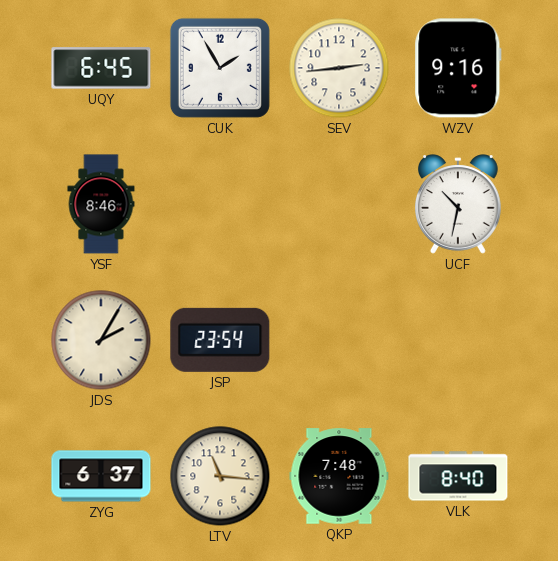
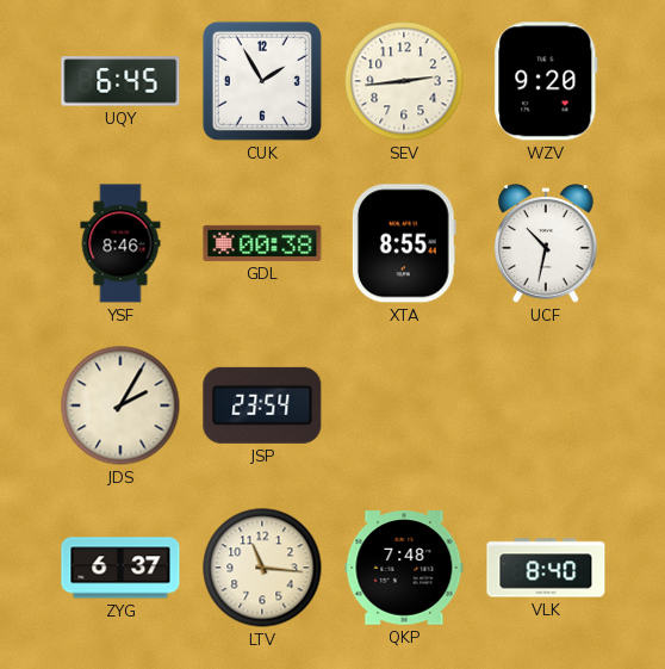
WZV: 9:16 -> 9:20 (546, 81)
GDL: none -> 00:38 (262, 243)
XTA: none -> 8:55 (404, 243)
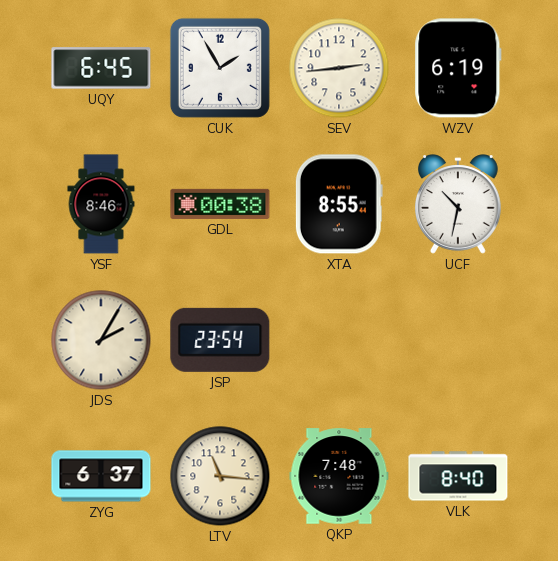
WZV: 9:20 -> 6:19 (458, 68)
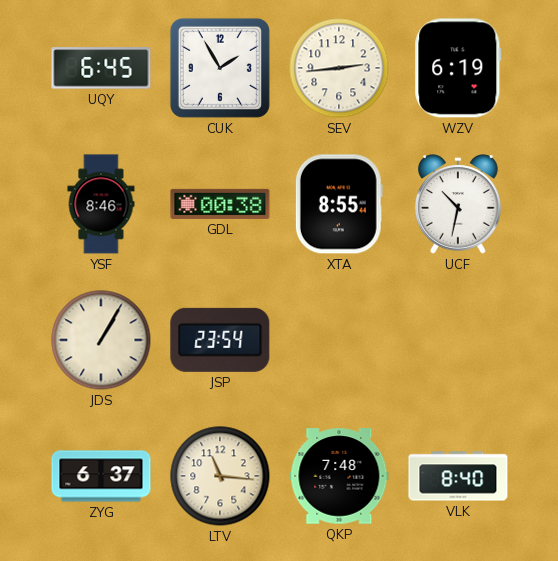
JDS: 2:05 -> 1:05 (101, 340)
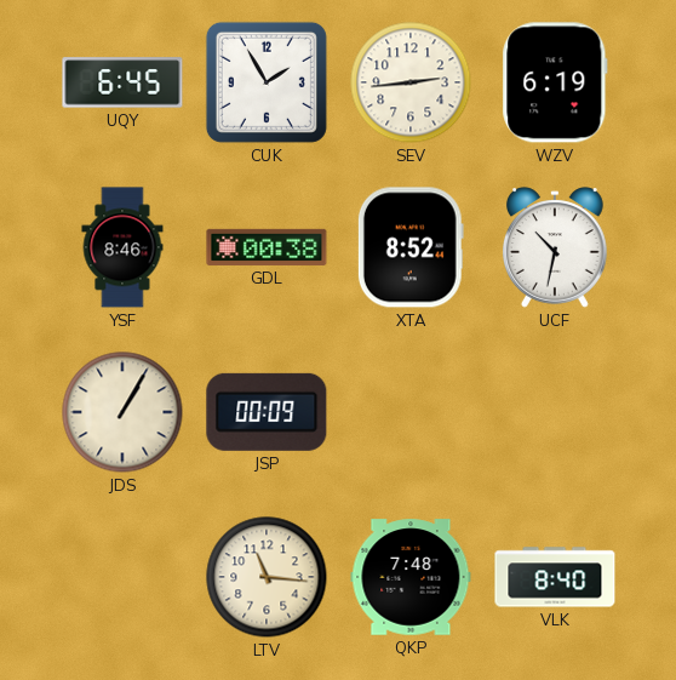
XTA: 8:55 -> 8:52 (411, 247)
JSP: 23:54 -> 00:09 (267, 412)
ZYG: 6:37 -> none (101, 476)
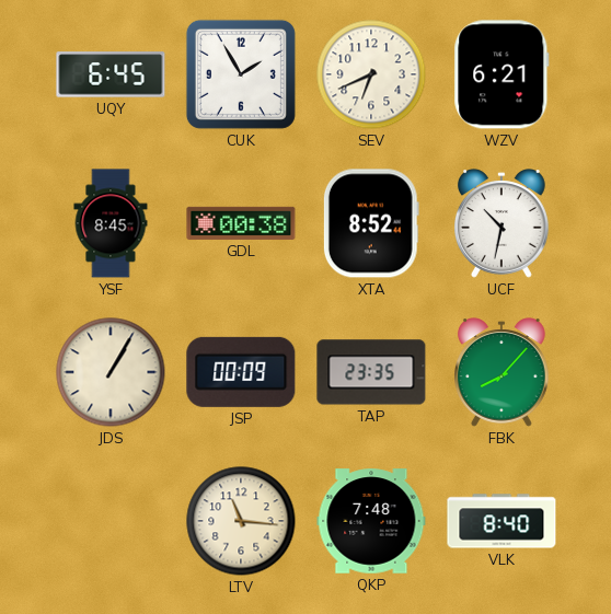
SEV: 2:44 -> 6:41 (371, 74)
WZV: 6:19 -> 6:21 (502, 74)
YSF: 8:46 -> 8:45 (111, 223)
TAP: none -> 23:35 (371, 372)
FBK: none -> 8:07 (503, 372)
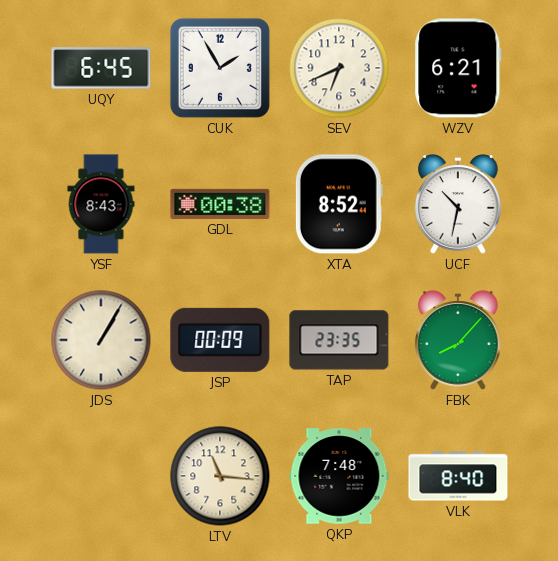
YSF: 8:45 -> 8:43 (101, 204)
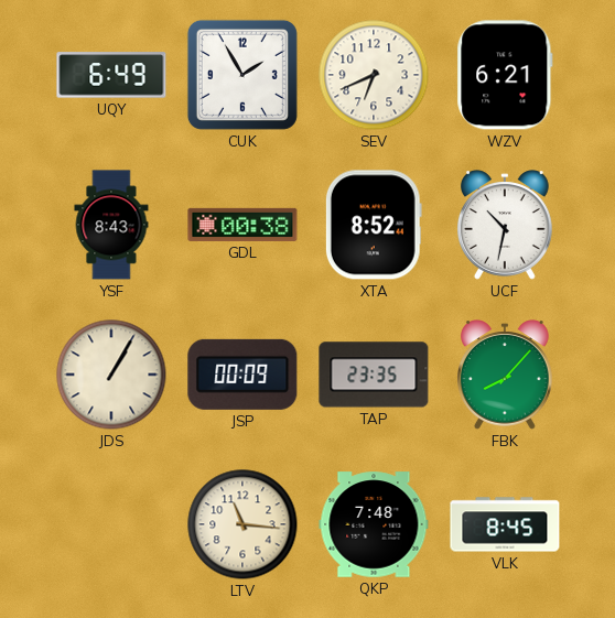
UQY: 6:45 -> 6:49 (111, 75)
VLK: 8:40 -> 8:45 (505, 524)
